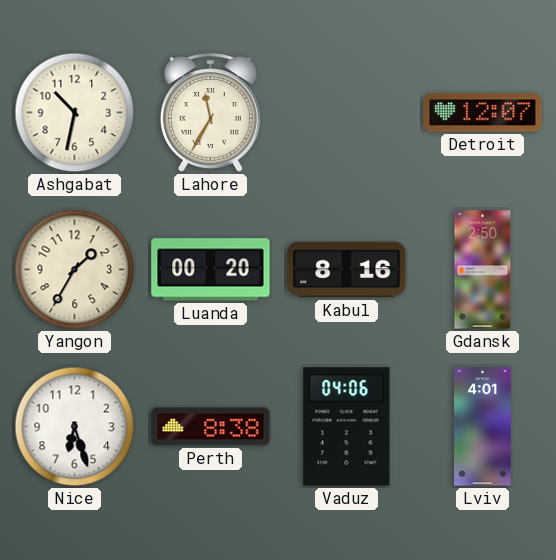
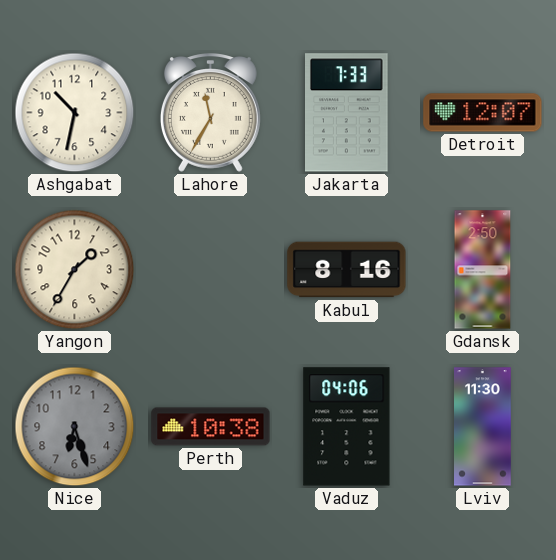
Jakarta: none -> 7:33 (347, 113)
Luanda: 00:20 -> none (211, 270)
Nice dial: white -> grey (75, 427)
Perth: 8:38 -> 10:38 (211, 427)
Lviv: 4:01 -> 11:30 (483, 427)
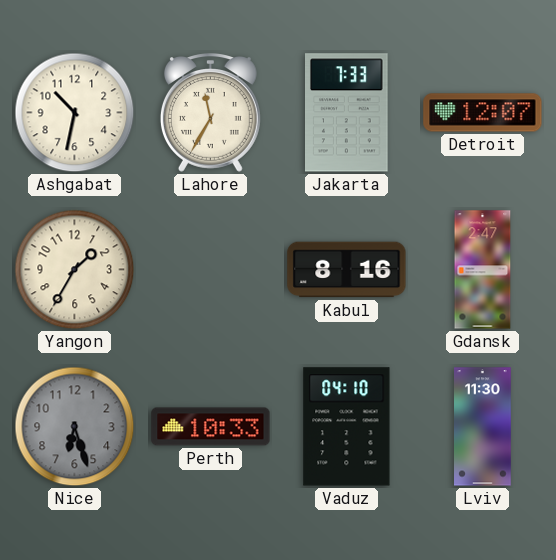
Gdansk: 2:50 -> 2:47 (483, 270)
Perth: 10:38 -> 10:33 (211, 427)
Vaduz: 04:06 -> 04:10 (347, 427)
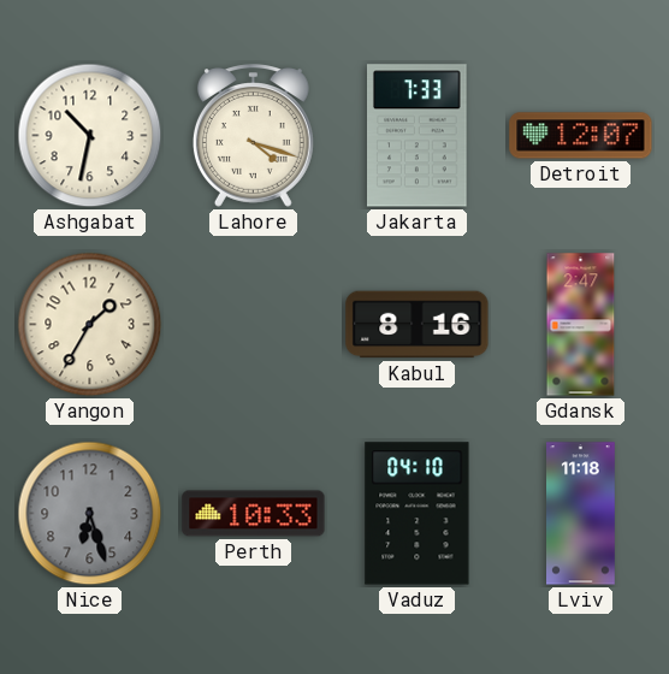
Lahore: 11:35 -> 4:18 (253, 136)
Lviv: 11:30 -> 11:18 (581, 514)
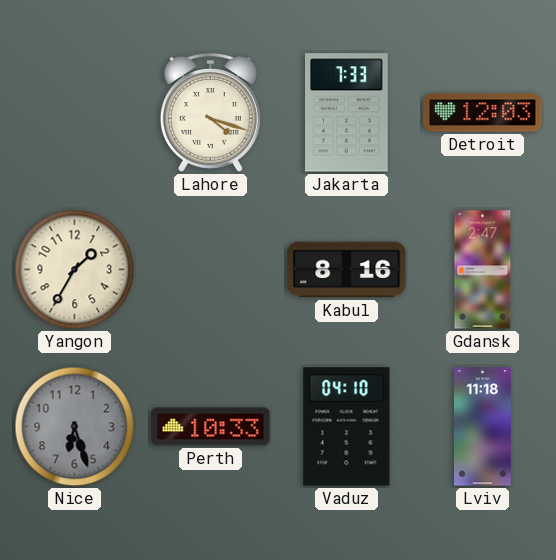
Ashgabat: 10:32 -> none (90, 136)
Detroit: 12:07 -> 12:03 (483, 113)
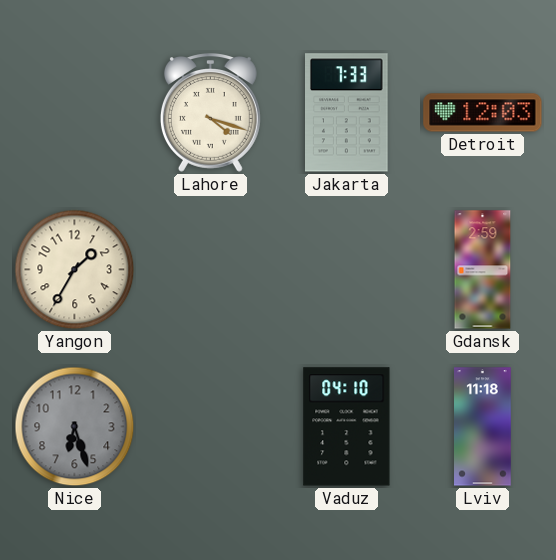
Kabul: 8:16 -> none (347, 270)
Gdansk: 2:47 -> 2:59 (483, 270)
Perth: 10:33 -> none (211, 427)
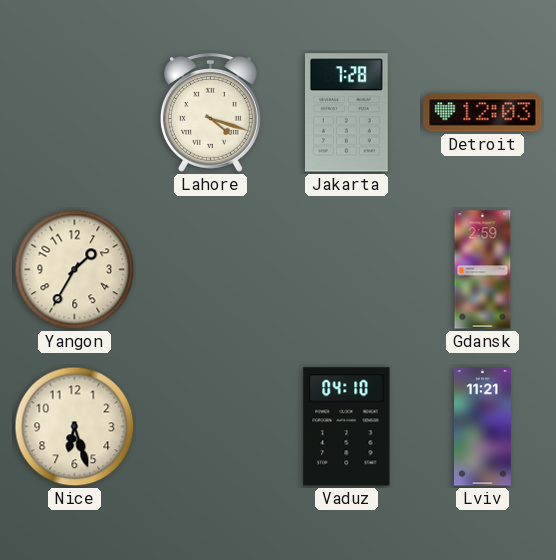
Jakarta: 7:33 -> 7:28 (347, 113)
Nice dial: grey -> cream (75, 427)
Lviv: 11:18 -> 11:21 (483, 427)
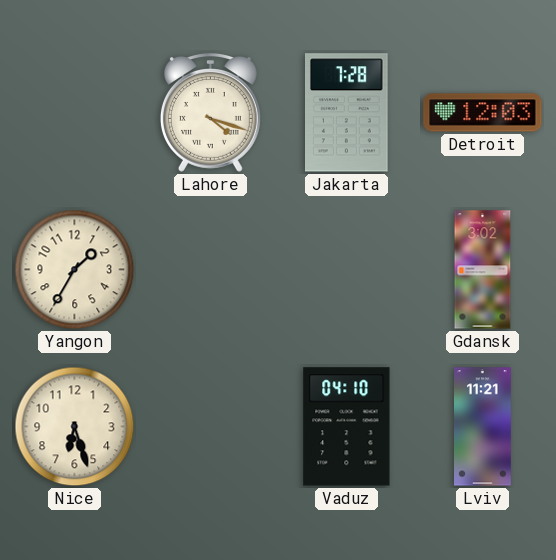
Gdansk: 2:59 -> 3:02 (483, 270)
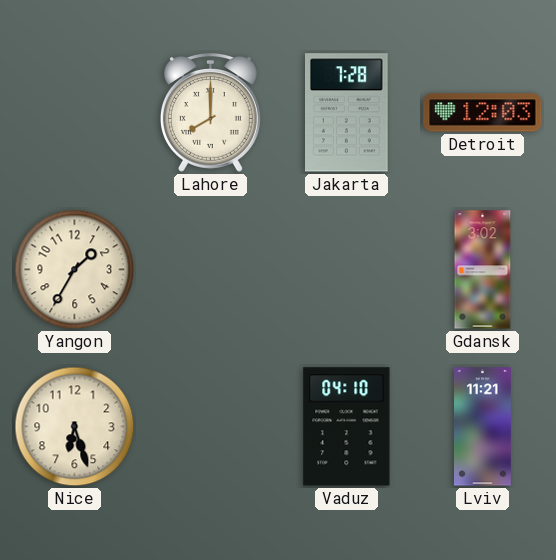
Lahore: 4:18 -> 8:00 (210, 113)
